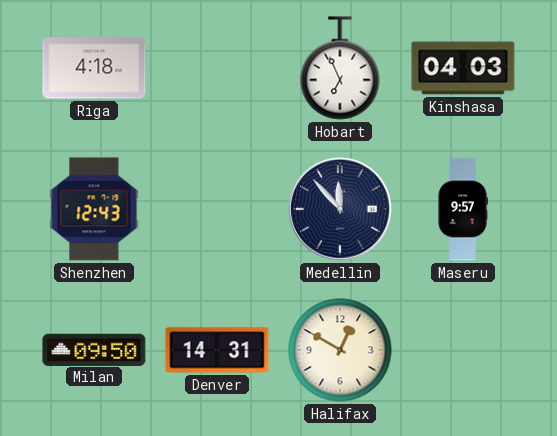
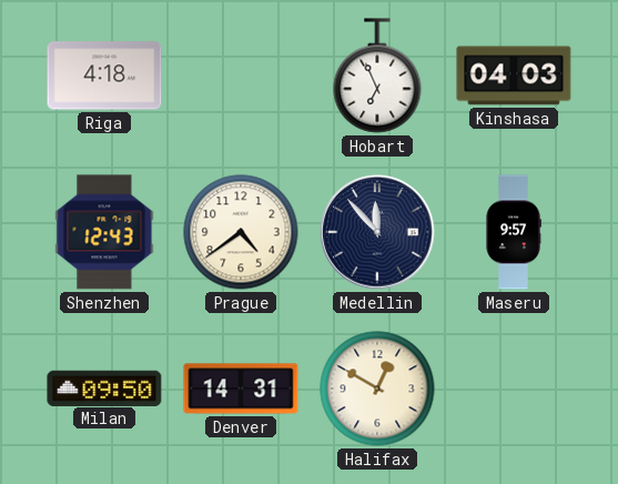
Prague: none -> 4:39 (241, 232)
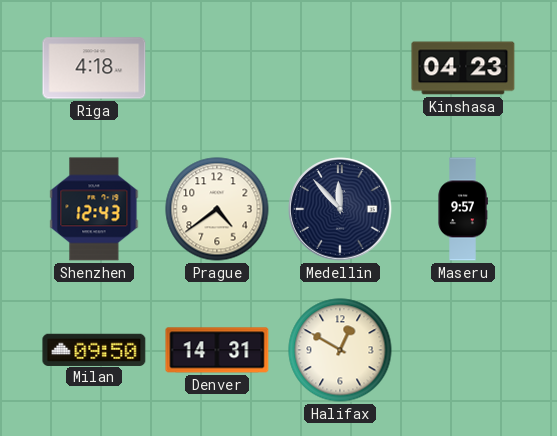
Hobart: 6:56 -> none (377, 75)
Kinshasa: 04:03 -> 04:23 (463, 68)
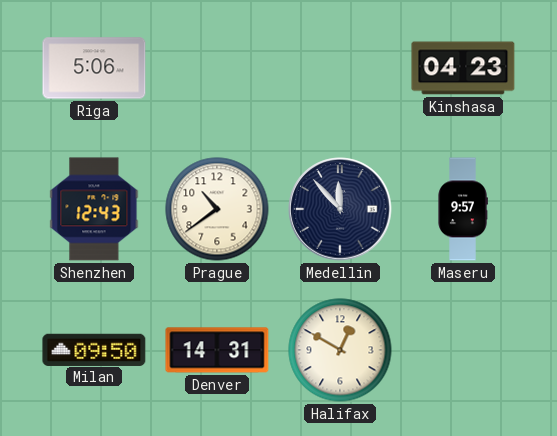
Riga: 4:18 -> 5:06 (94, 68)
Prague: 4:39 -> 10:39 (217, 209)
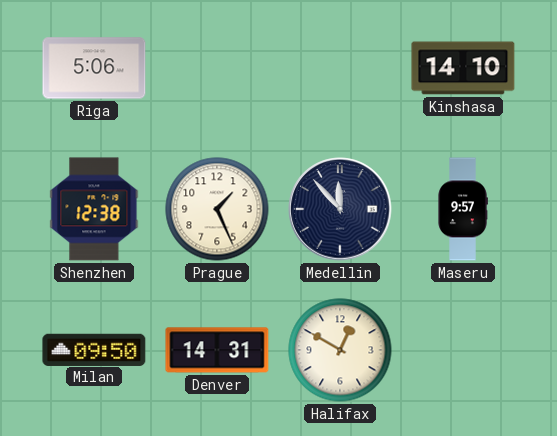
Kinshasa: 04:23 -> 14:10 (463, 68)
Shenzhen: 12:43 -> 12:38 (94, 209)
Prague: 10:39 -> 1:26 (217, 209)
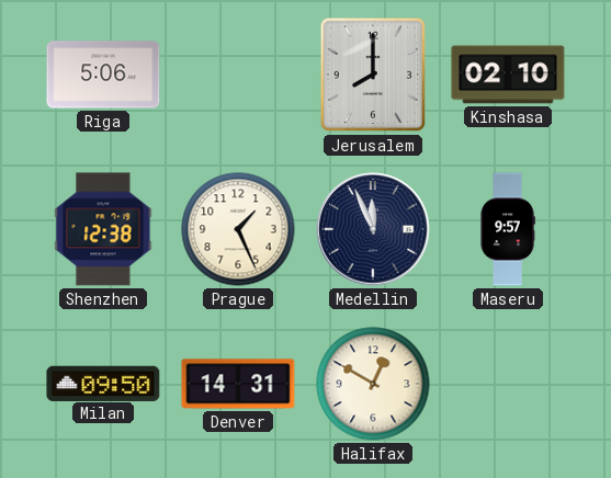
Jerusalem: none -> 8:00 (372, 75)
Kinshasa: 14:10 -> 02:10 (508, 75)
Medellin: 11:53 -> 11:56 (373, 229)
